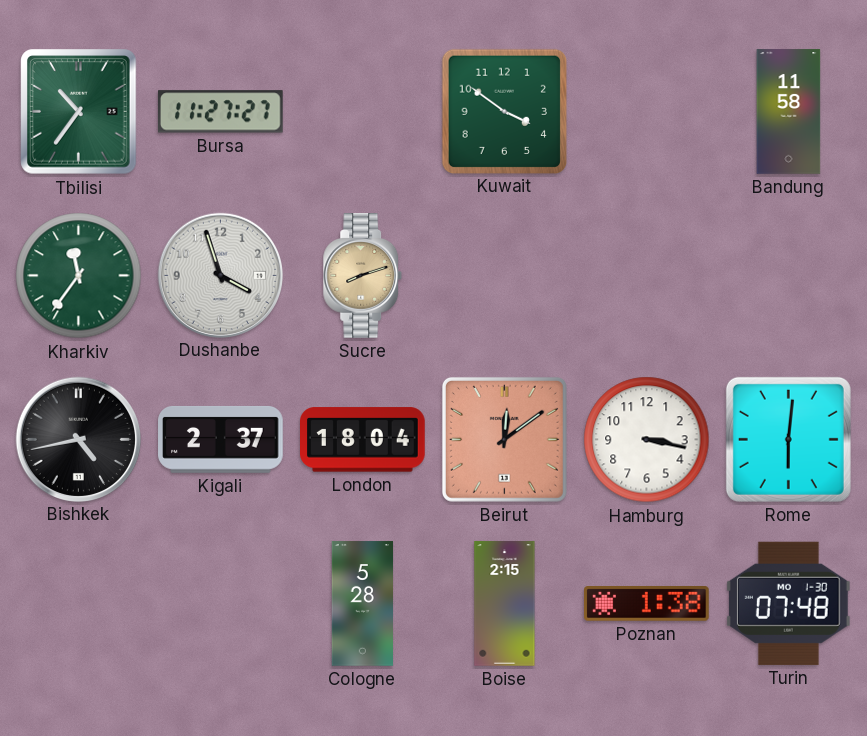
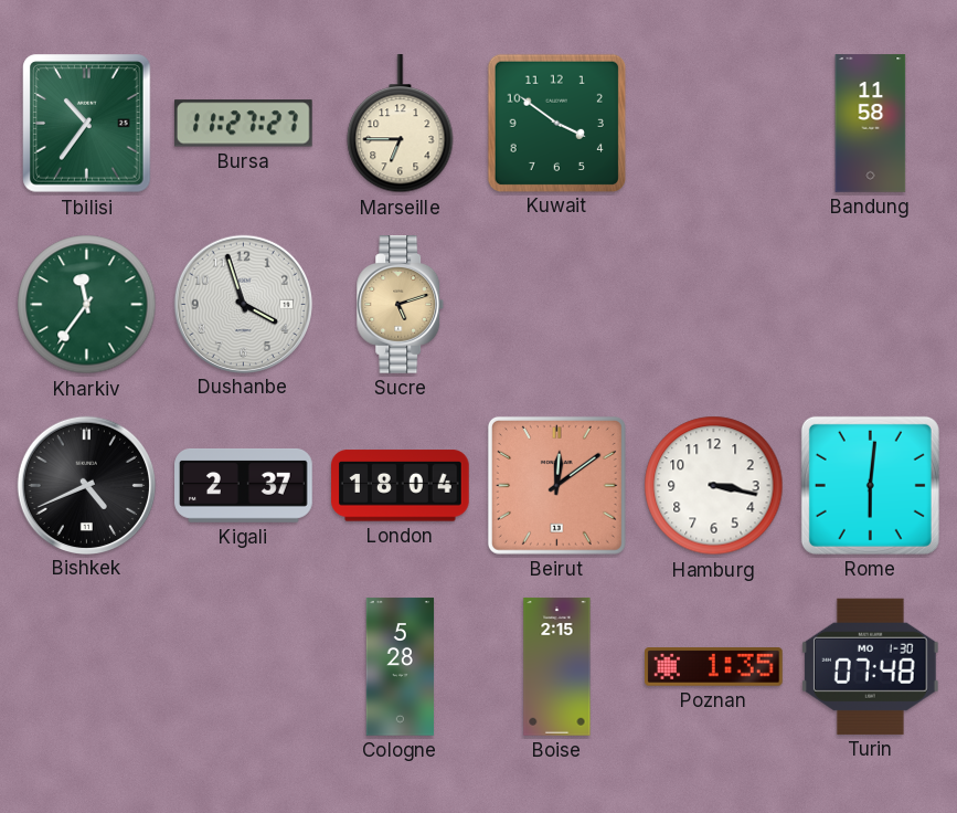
Marseille: none -> 6:45 (401, 125)
Sucre: 8:12 -> 5:12 (401, 305)
Bishkek: 4:43 -> 4:41 (86, 485)
Poznan: 1:38 -> 1:35 (714, 667)
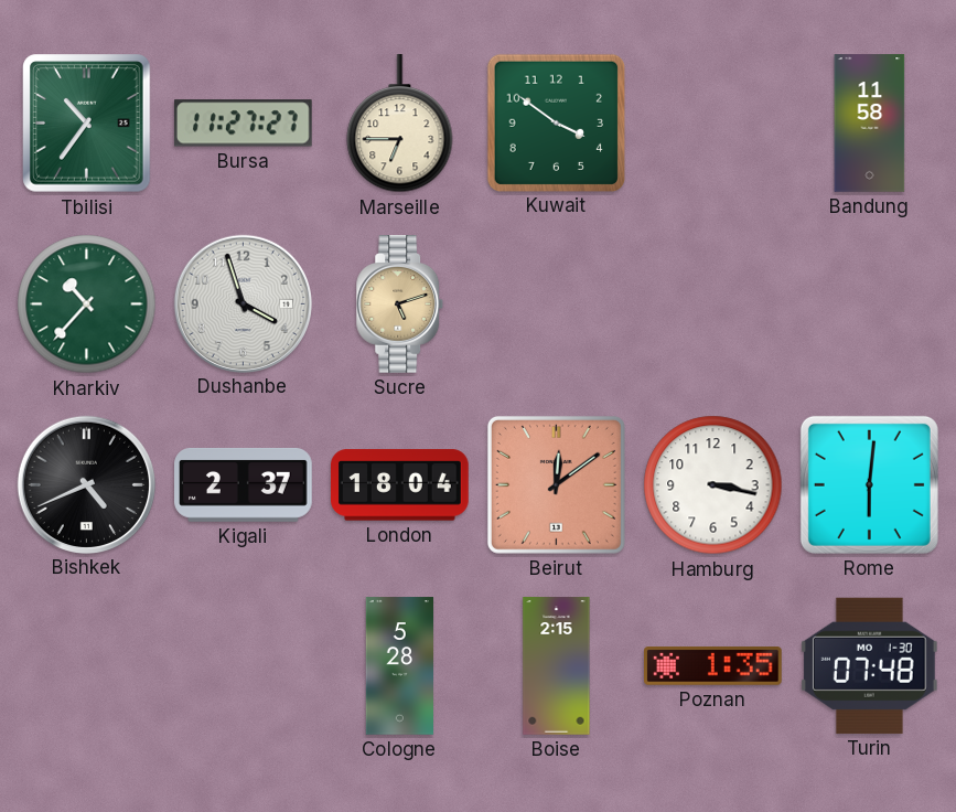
Kharkiv: 11:36 -> 10:37 (87, 304)
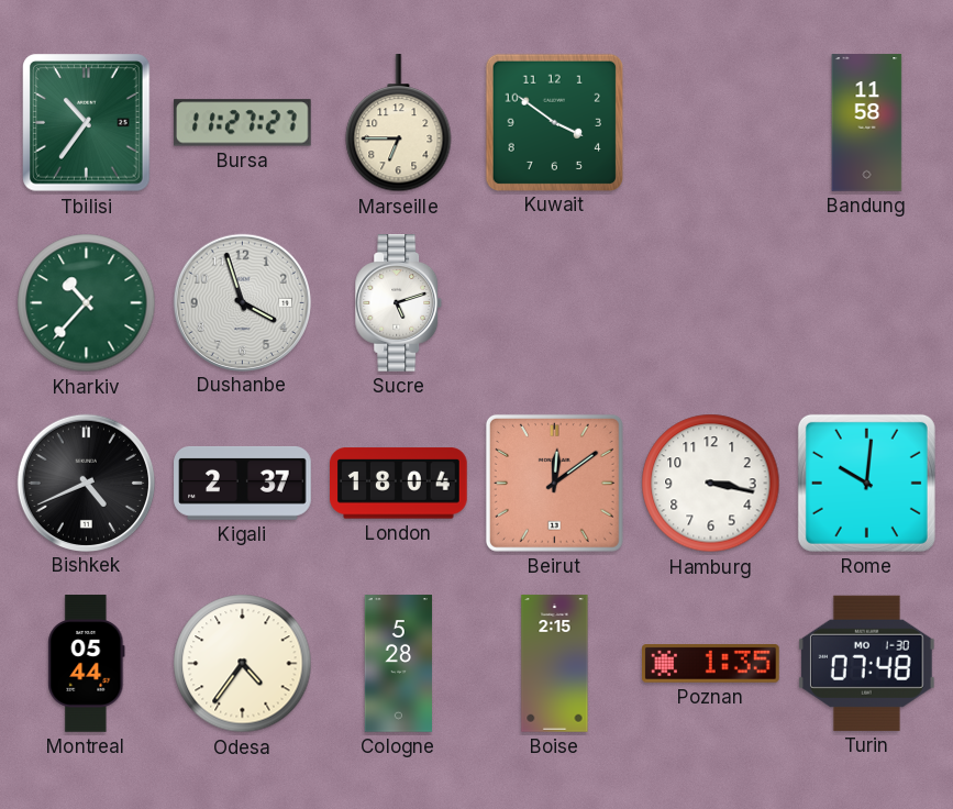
Sucre dial: champagne -> white (399, 303)
Rome: 6:01 -> 10:01 (866, 483)
Montreal: none -> 05:44 (87, 664)
Odesa: none -> 4:36 (243, 664)
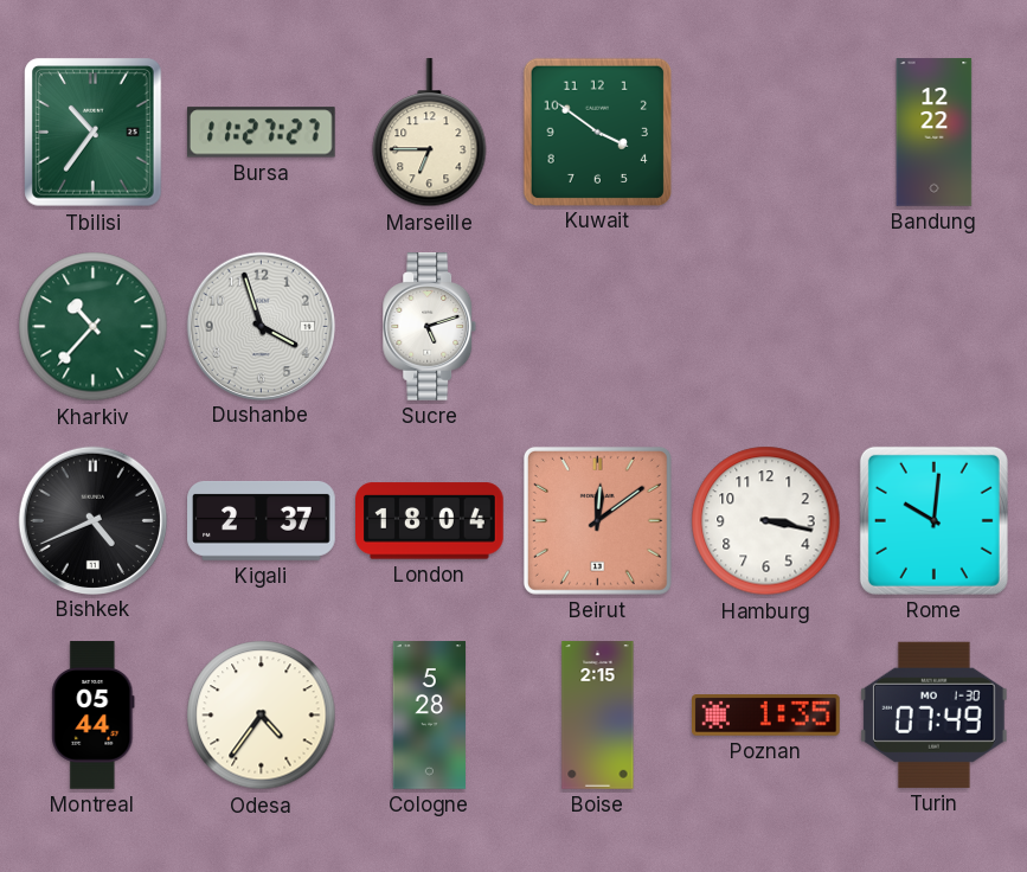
Bandung: 11:58 -> 12:22 (935, 133)
Turin: 07:48 -> 07:49 (933, 714)
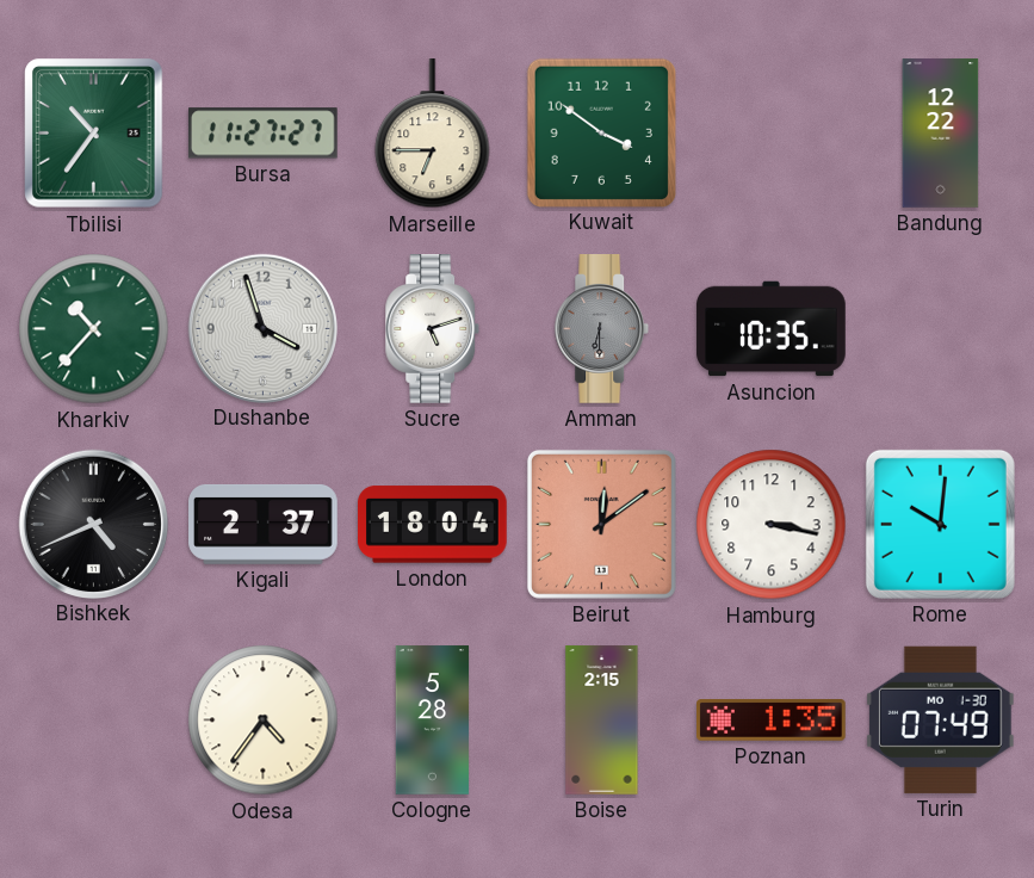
Amman: none -> 6:30 (602, 329)
Asuncion: none -> 10:35 (772, 329)
Montreal: 05:44 -> none (94, 716)
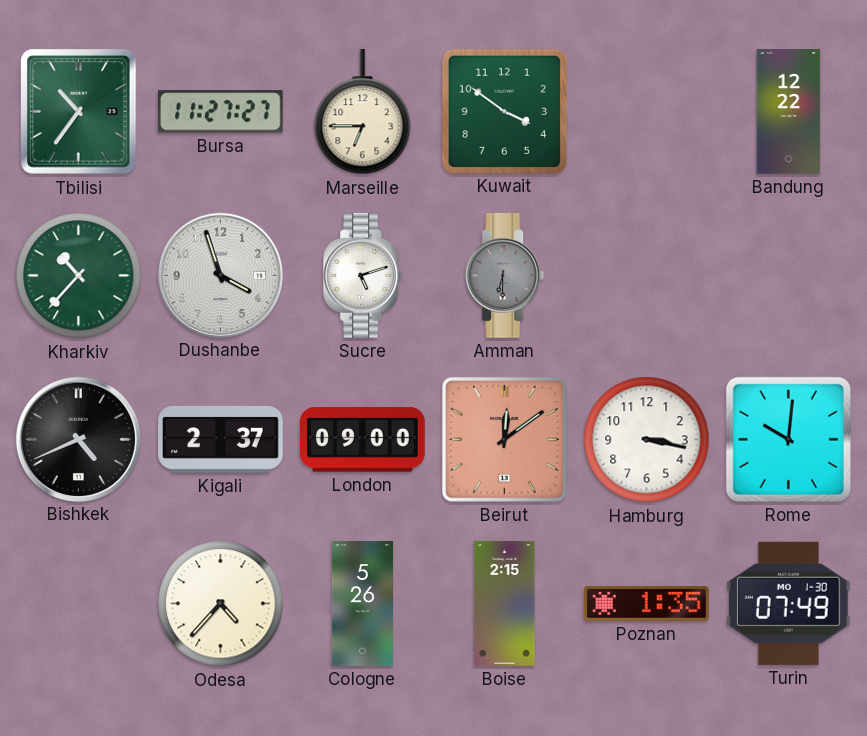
Asuncion: 10:35 -> none (772, 329)
London: 18:04 -> 09:00 (363, 440)
Odesa: 4:36 -> 4:37 (221, 604)
Cologne: 5:28 -> 5:26 (363, 604)
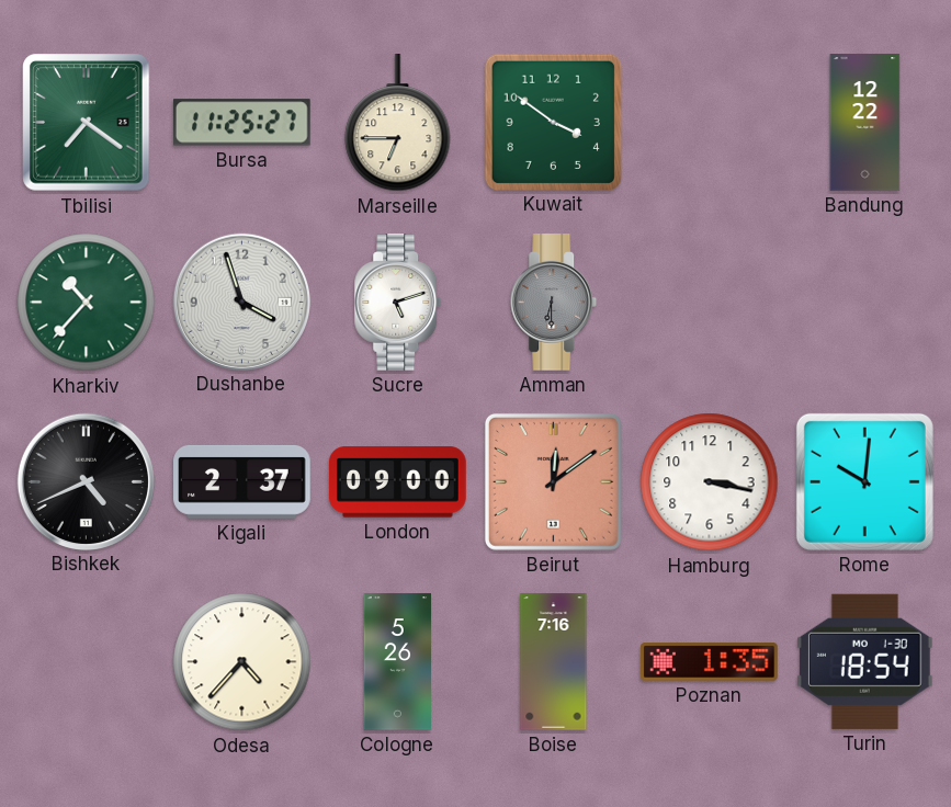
Tbilisi: 10:36 -> 7:21 (87, 123)
Bursa: 11:27 -> 11:25 (241, 123)
Boise: 2:15 -> 7:16 (554, 662)
Turin: 07:49 -> 18:54 (864, 661)
